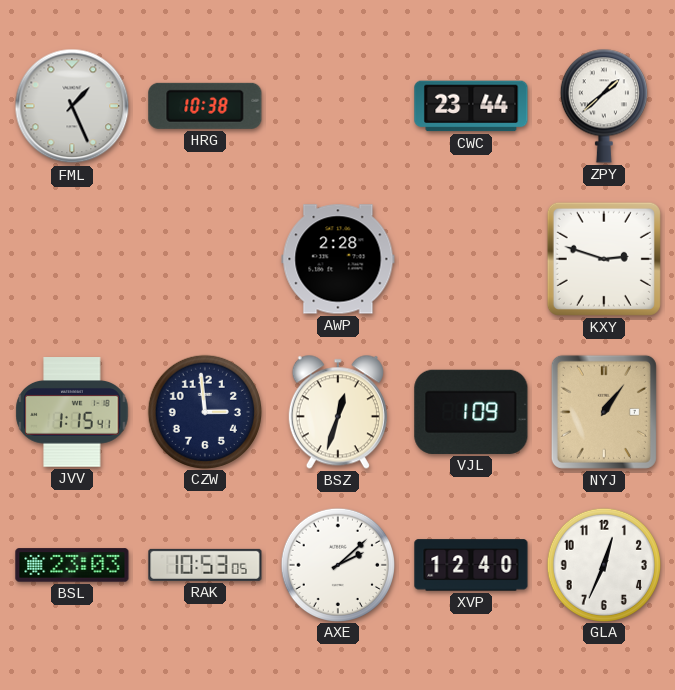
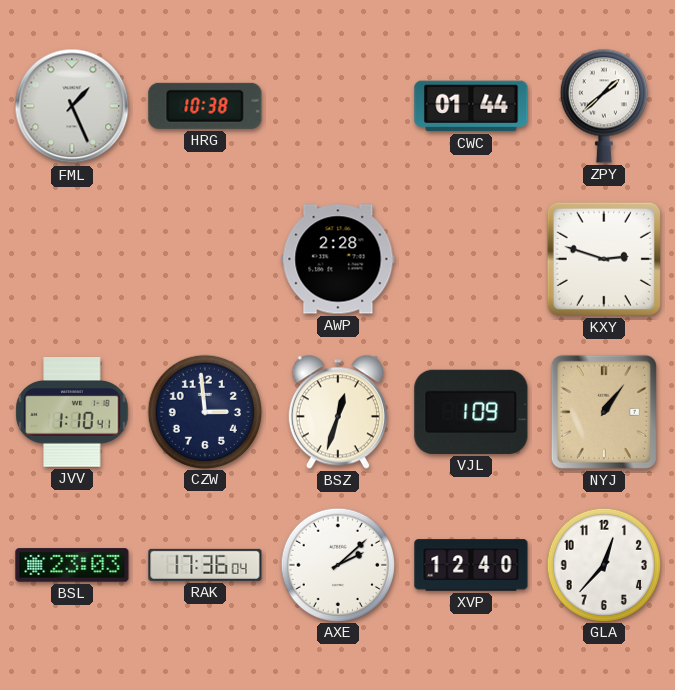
CWC: 23:44 -> 01:44 (471, 106)
JVV: 1:15 -> 1:10 (72, 412)
RAK: 10:53 -> 17:36 (205, 565)
GLA: 12:34 -> 12:37 (603, 564)
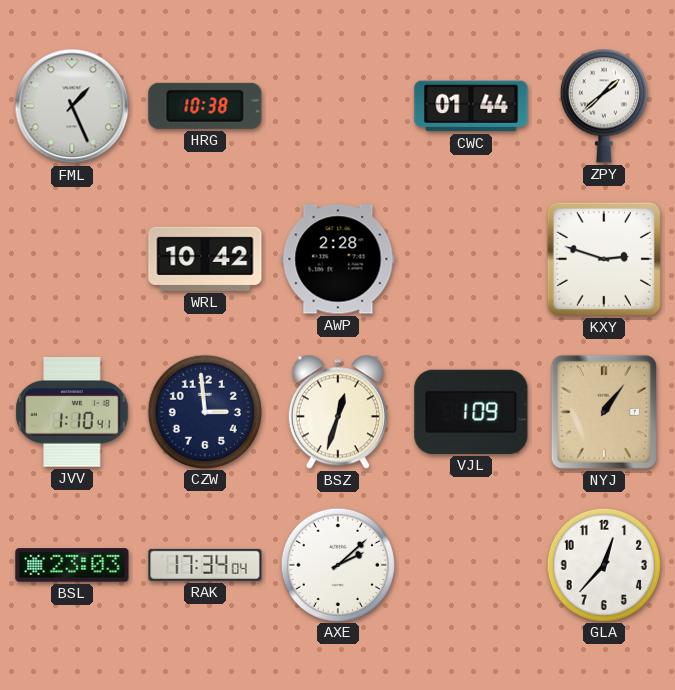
WRL: none -> 10:42 (205, 259)
RAK: 17:36 -> 17:34 (205, 565)
XVP: 12:40 -> none (471, 565)
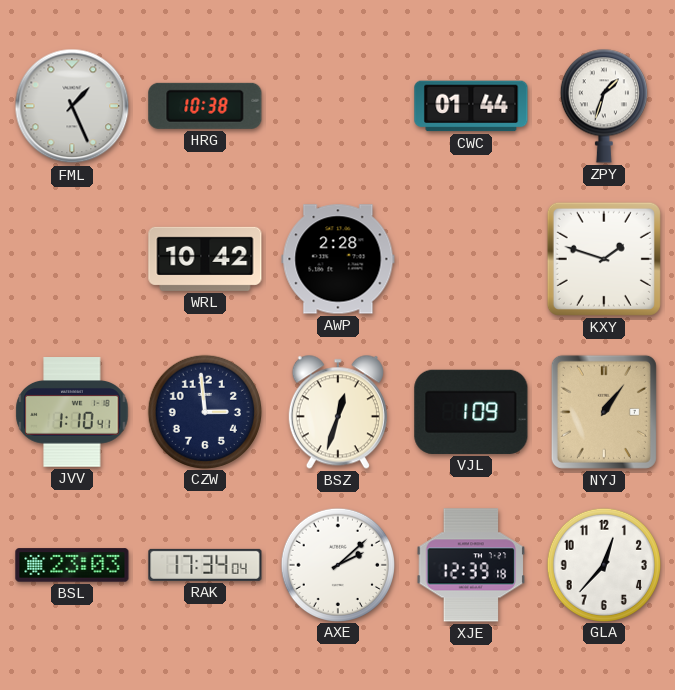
ZPY: 1:38 -> 1:33 (604, 106)
KXY: 2:48 -> 1:48 (604, 259)
XJE: none -> 12:39 (471, 565)
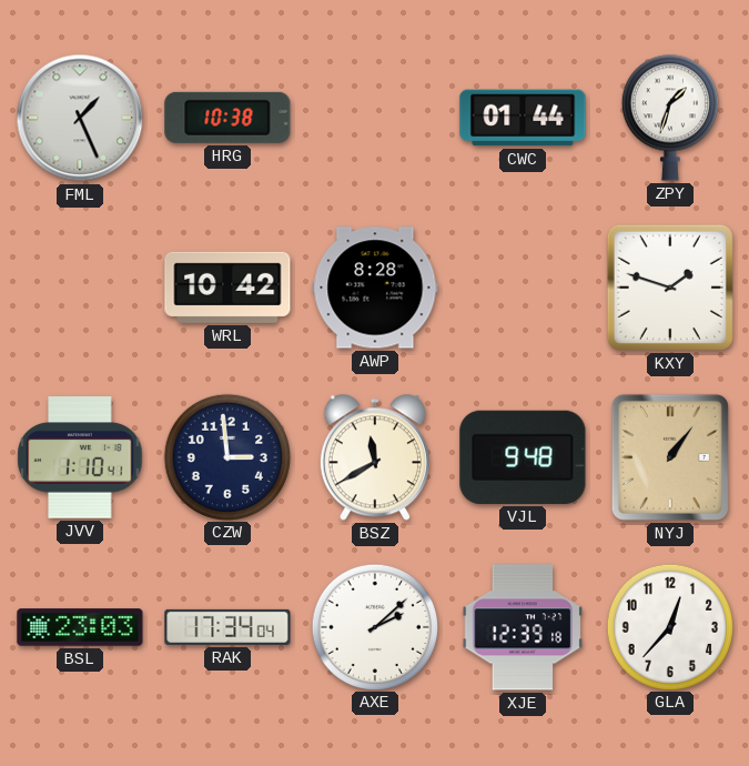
AWP: 2:28 -> 8:28 (375, 288)
BSZ: 12:33 -> 11:40 (375, 457)
VJL: 1:09 -> 9:48 (523, 457)
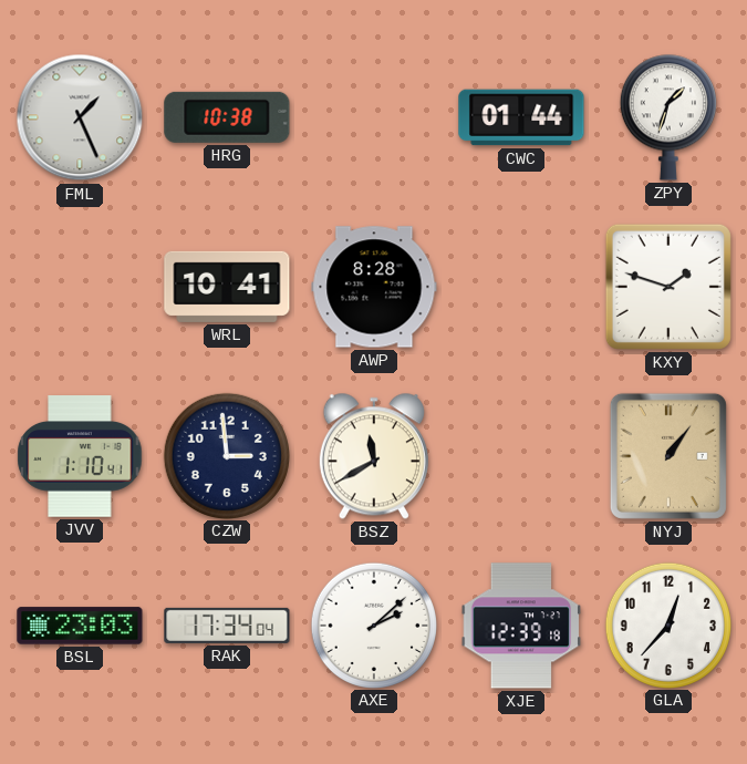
WRL: 10:42 -> 10:41 (227, 287)
VJL: 9:48 -> none (523, 457)
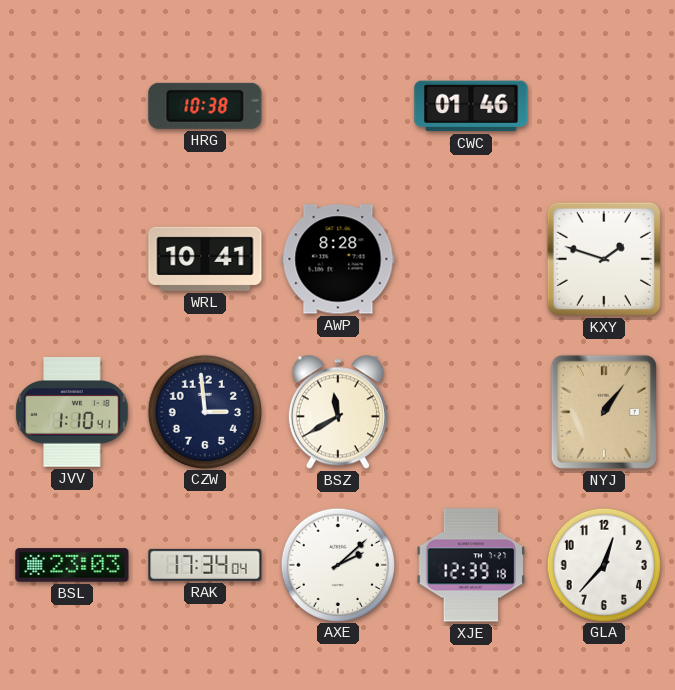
FML: 1:26 -> none (80, 117)
CWC: 01:44 -> 01:46 (471, 106)
ZPY: 1:33 -> none (668, 117)
